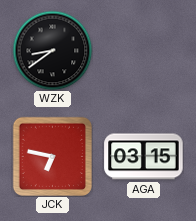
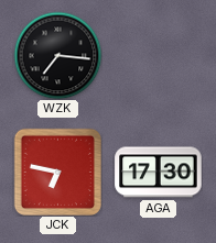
WZK: 8:39 -> 7:16 (57, 55)
AGA: 03:15 -> 17:30 (159, 173)
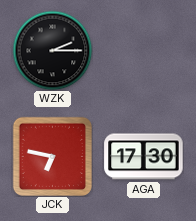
WZK: 7:16 -> 2:15 (52, 50)
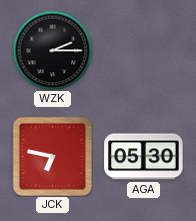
AGA: 17:30 -> 05:30 (144, 157)
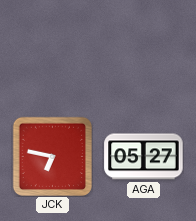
WZK: 2:15 -> none (52, 50)
AGA: 05:30 -> 05:27 (144, 157)
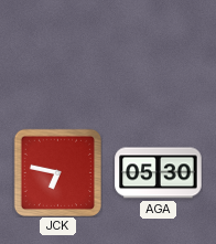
AGA: 05:27 -> 05:30 (159, 173)
